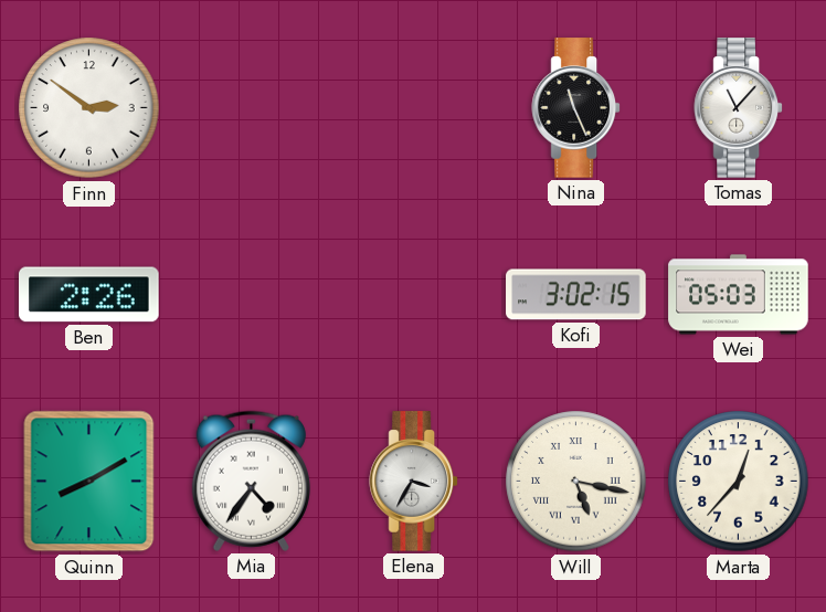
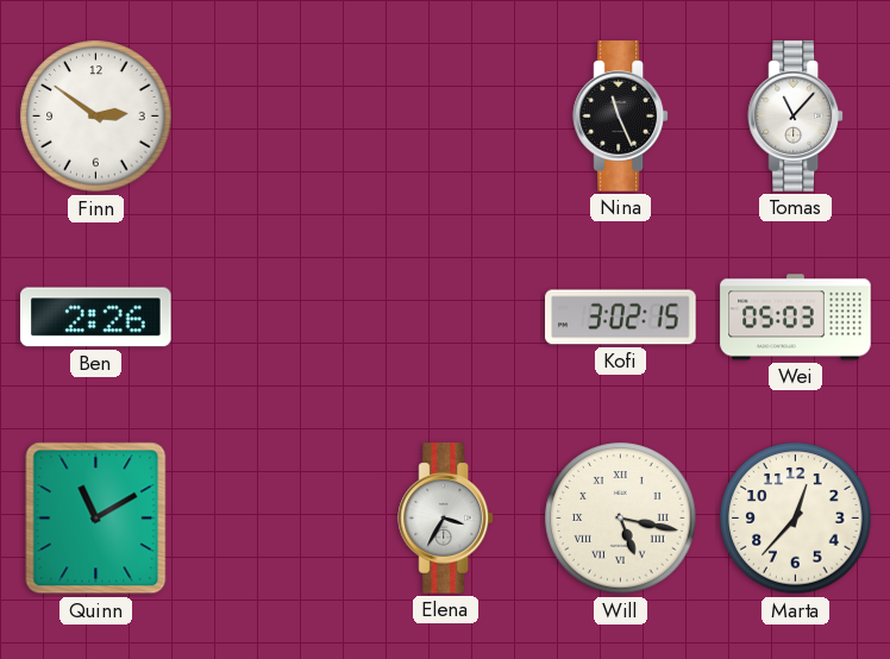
Quinn: 8:10 -> 11:10 (96, 519)
Mia: 4:36 -> none (251, 481)
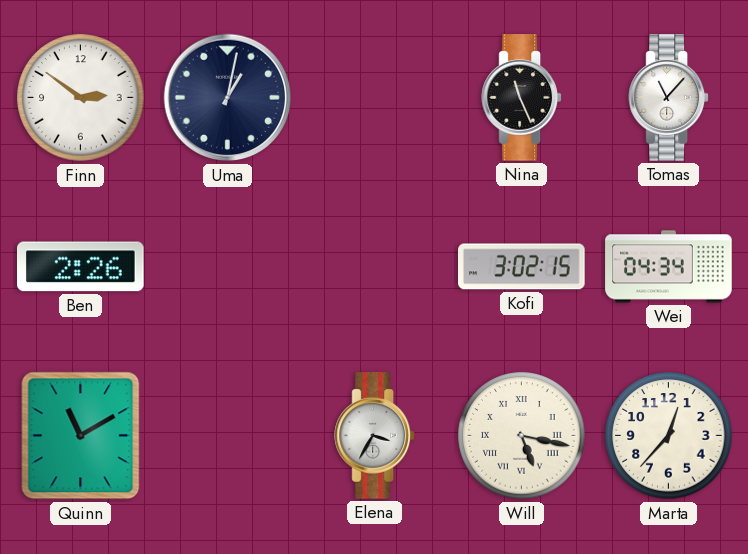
Uma: none -> 1:02 (228, 98)
Wei: 05:03 -> 04:34 (669, 267)
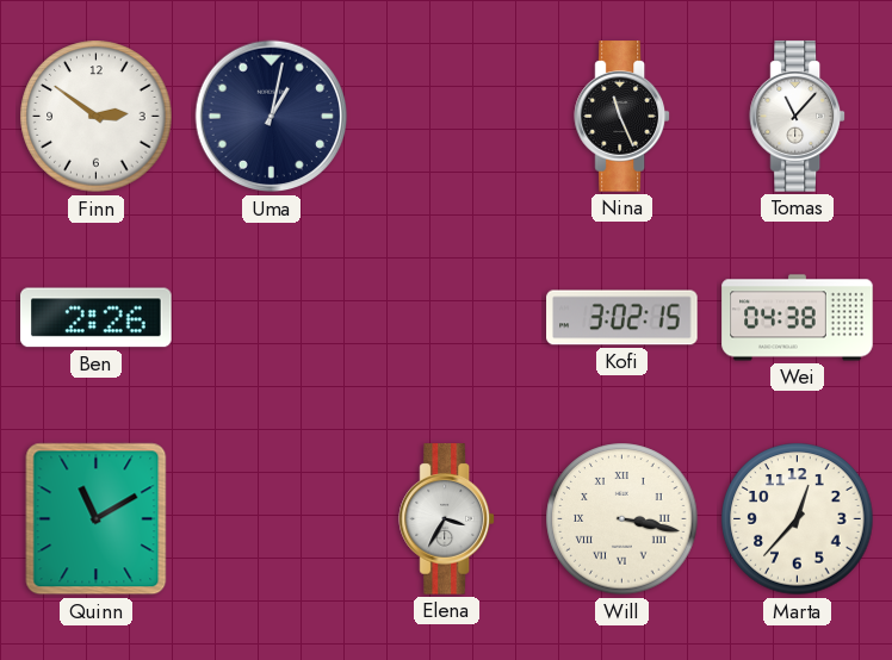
Wei: 04:34 -> 04:38 (798, 318)
Will: 5:17 -> 3:17 (622, 519)
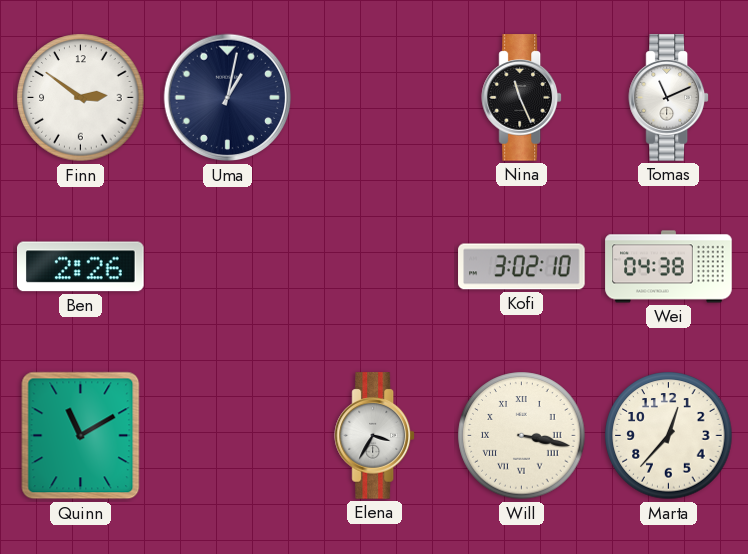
Tomas: 11:07 -> 11:11 (669, 98)
Kofi: 3:02:15 -> 3:02:10 (522, 267)
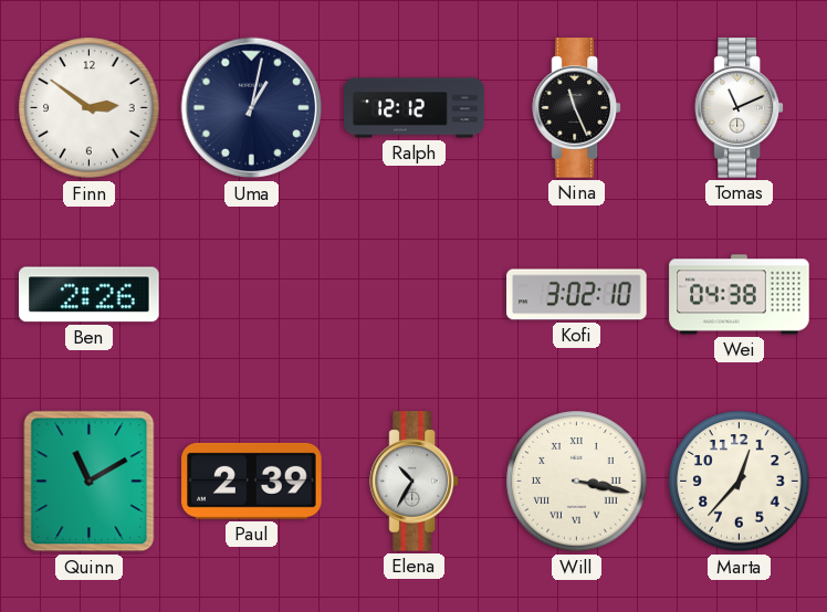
Ralph: none -> 12:12 (415, 108)
Paul: none -> 2:39 (252, 481)
Elena: 3:35 -> 10:35 (415, 482)
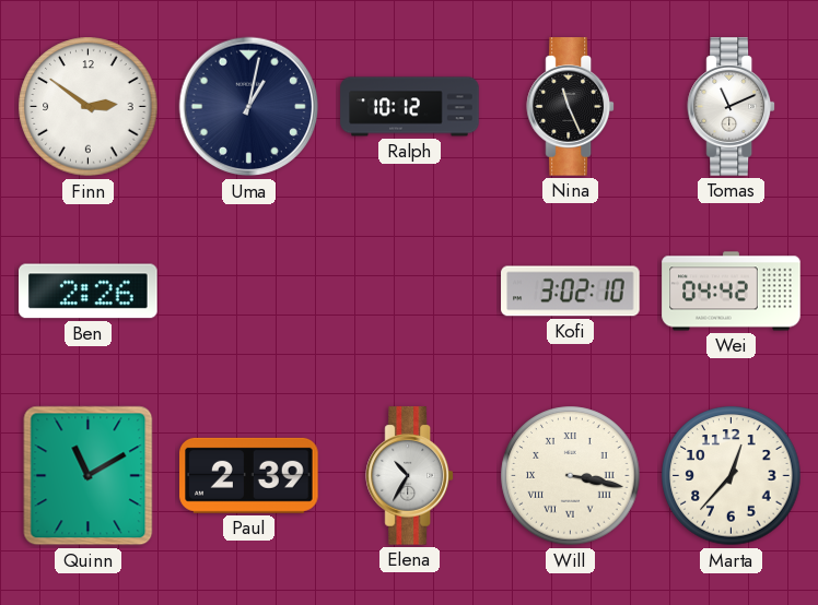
Ralph: 12:12 -> 10:12 (410, 107)
Wei: 04:38 -> 04:42 (732, 292)
